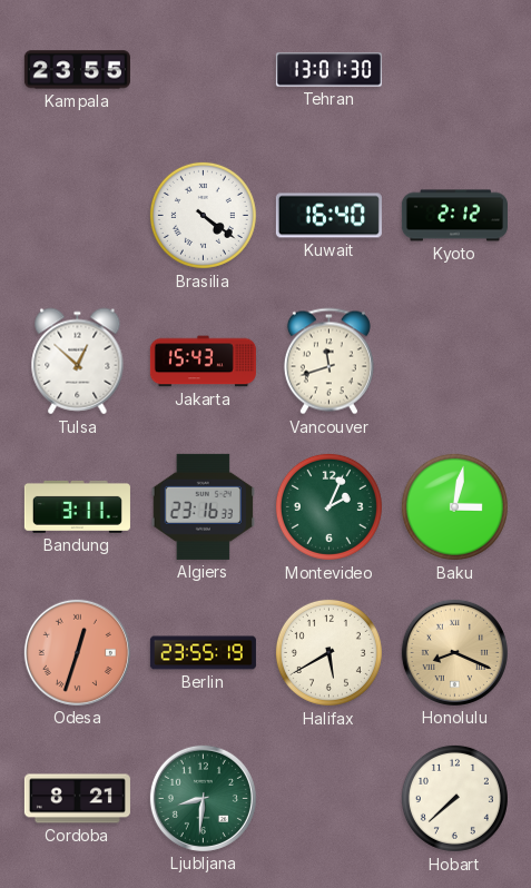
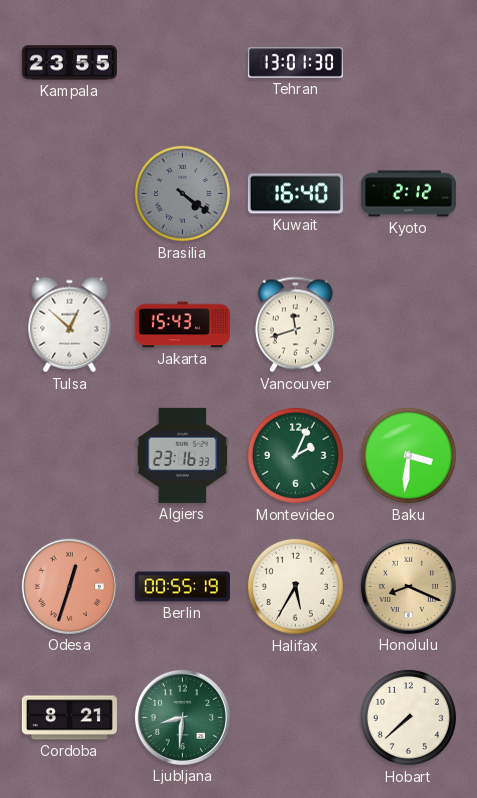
Brasilia dial: white -> grey (182, 193)
Bandung: 3:11 -> none (77, 506)
Baku: 3:02 -> 3:31 (408, 455)
Berlin: 23:55 -> 00:55 (182, 587)
Halifax: 5:40 -> 5:35 (295, 586)
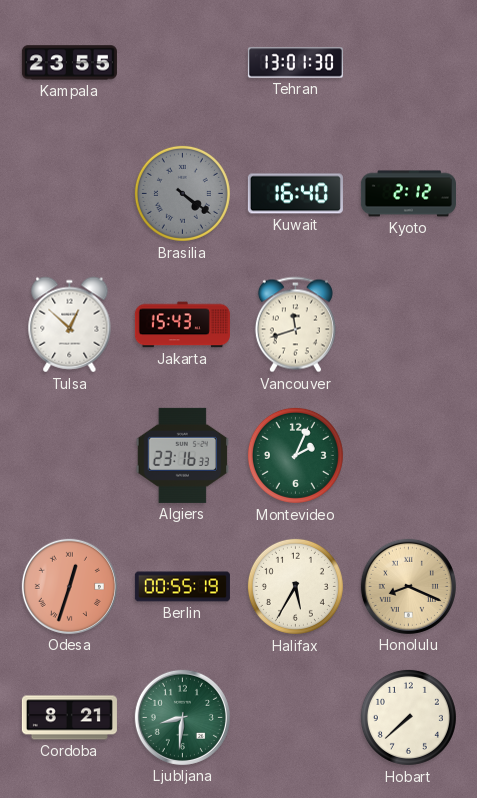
Baku: 3:31 -> none (408, 455)
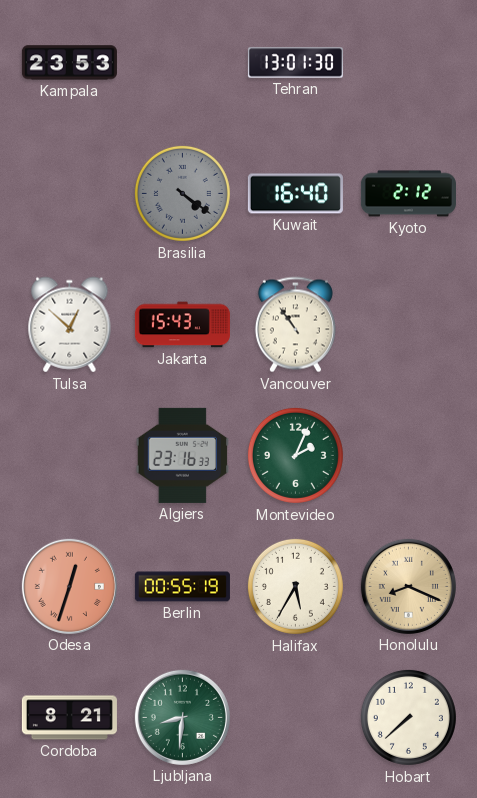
Kampala: 23:55 -> 23:53 (69, 63)
Vancouver: 11:42 -> 10:54 (295, 325)
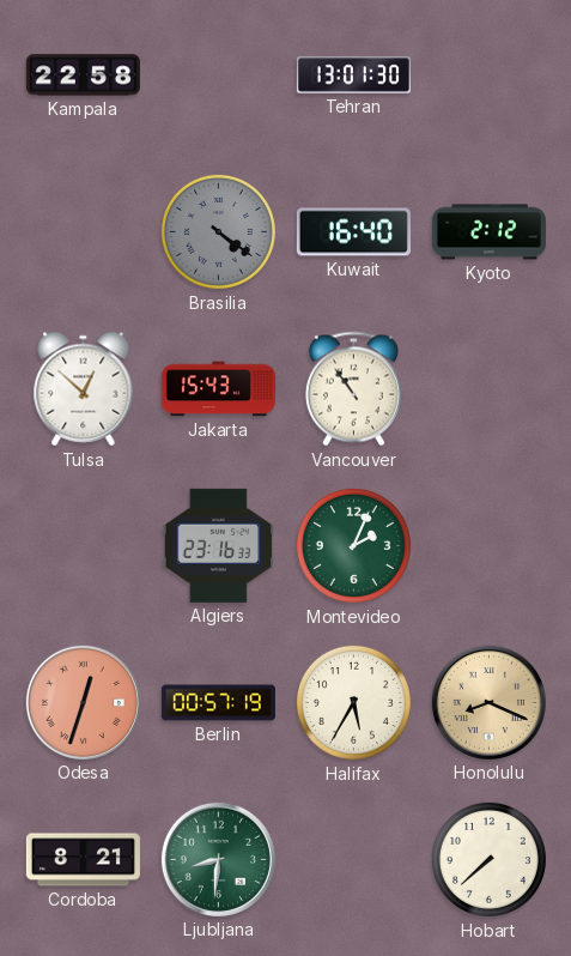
Kampala: 23:53 -> 22:58 (83, 75)
Berlin: 00:55 -> 00:57 (218, 703)
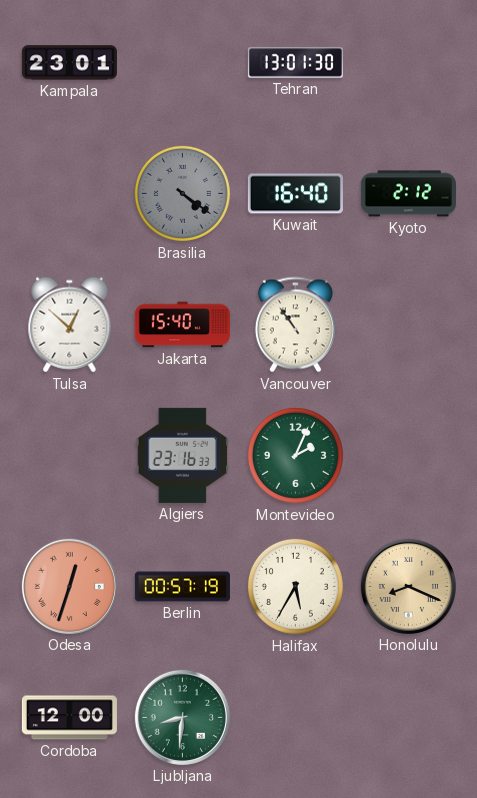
Kampala: 22:58 -> 23:01 (69, 63)
Jakarta: 15:43 -> 15:40 (182, 325)
Cordoba: 8:21 -> 12:00 (69, 718)
Hobart: 7:38 -> none (488, 859)
